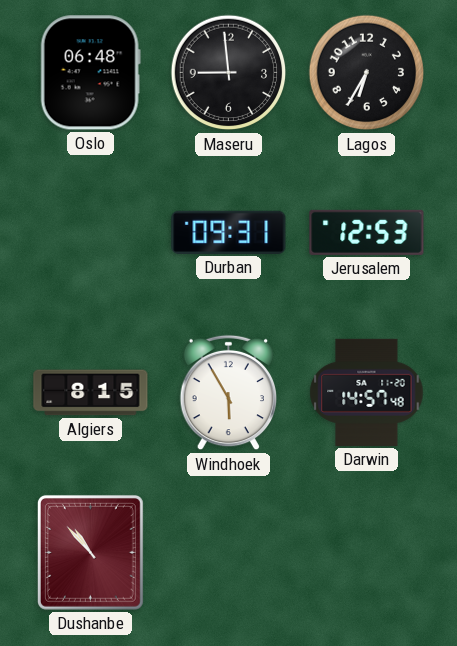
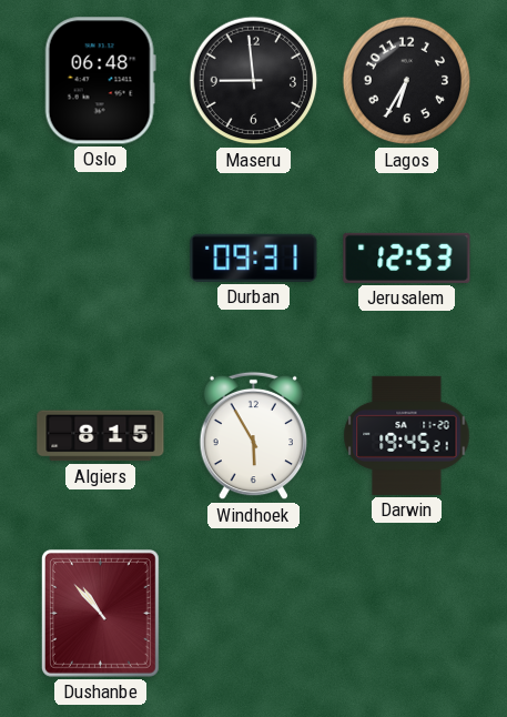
Darwin: 14:57 -> 19:45 (407, 435)
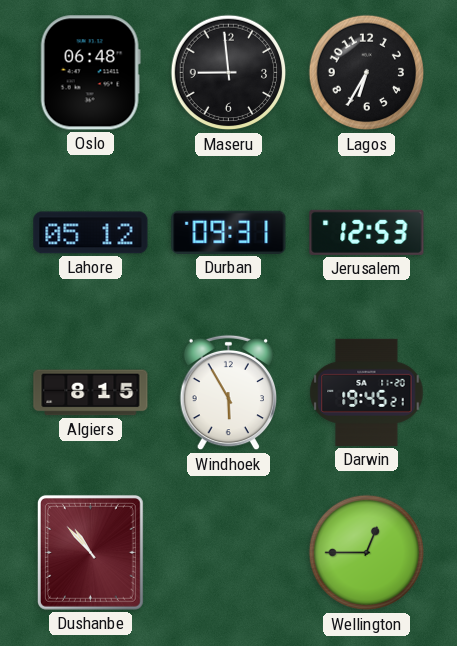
Lahore: none -> 05:12 (91, 233)
Wellington: none -> 12:45 (367, 553)
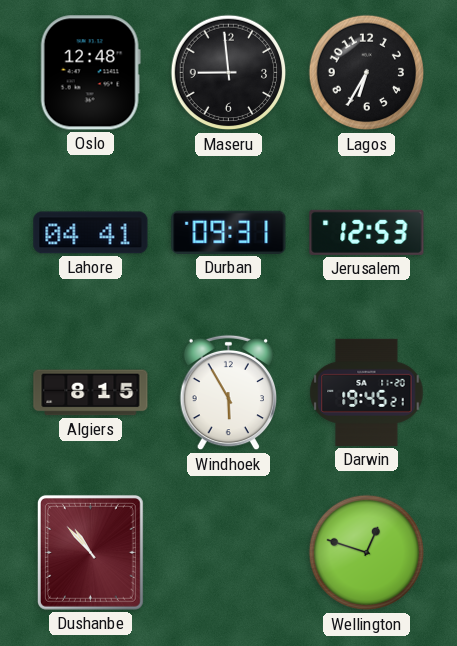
Oslo: 06:48 -> 12:48 (90, 73)
Lahore: 05:12 -> 04:41 (91, 233)
Wellington: 12:45 -> 12:48 (367, 553)
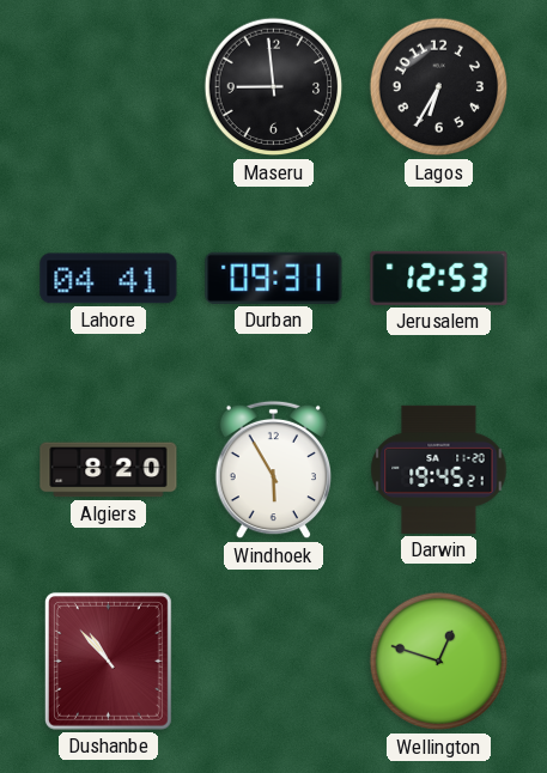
Oslo: 12:48 -> none (90, 73)
Algiers: 8:15 -> 8:20 (109, 470)
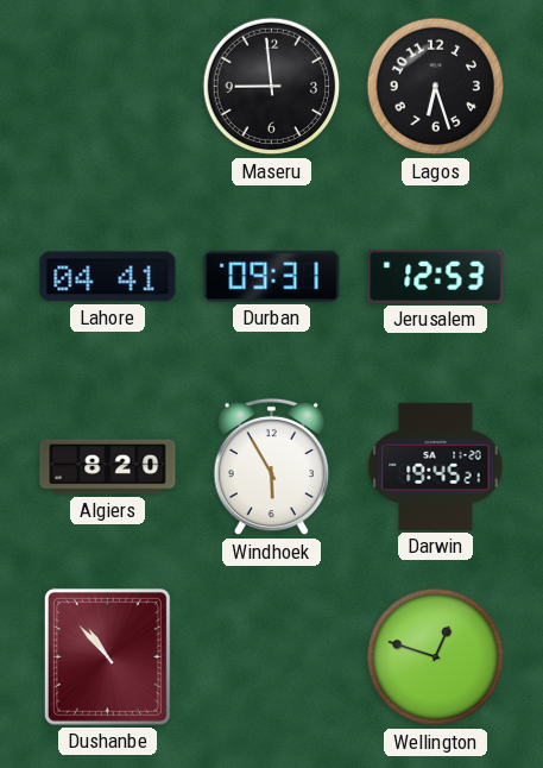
Lagos: 6:35 -> 6:27 (436, 87)
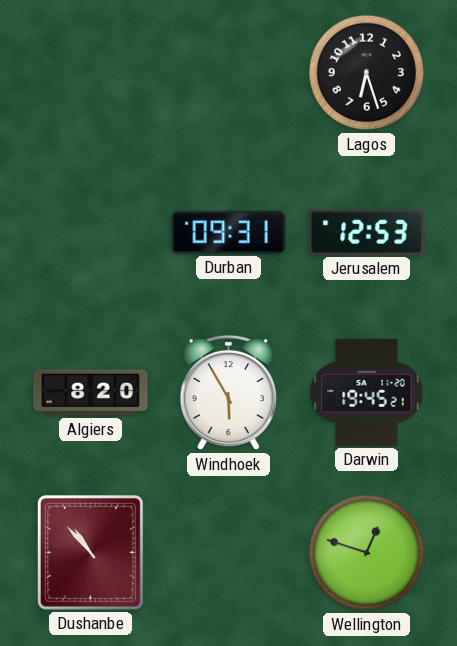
Maseru: 8:59 -> none (272, 87)
Lahore: 04:41 -> none (108, 277)
